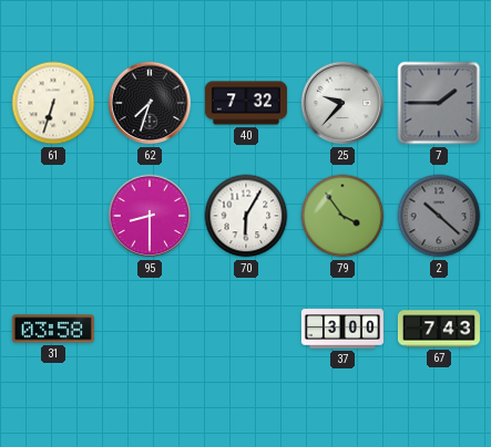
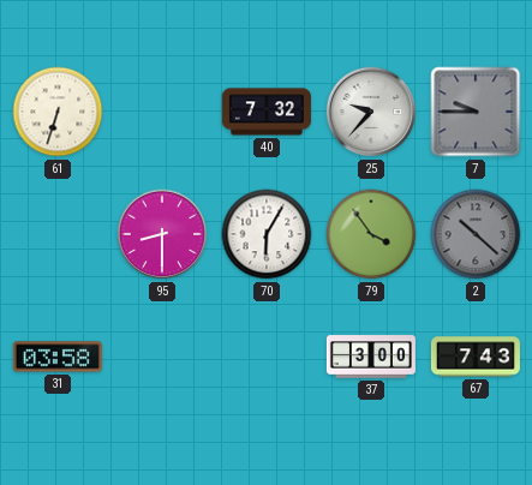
62: 7:33 -> none (150, 103)
7: 1:45 -> 9:45 (476, 112)
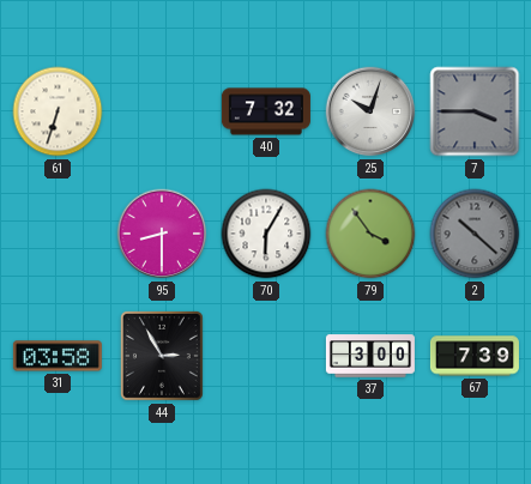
25: 9:37 -> 10:03 (370, 111)
7: 9:45 -> 3:45 (475, 111)
44: none -> 2:55 (162, 357)
67: 7:43 -> 7:39 (475, 356)
